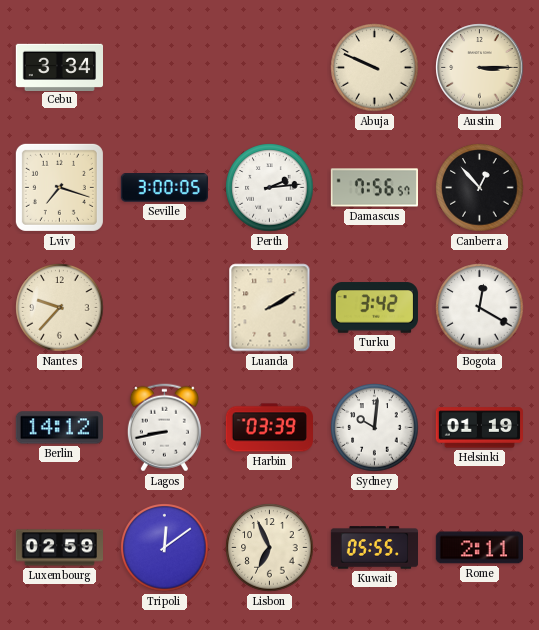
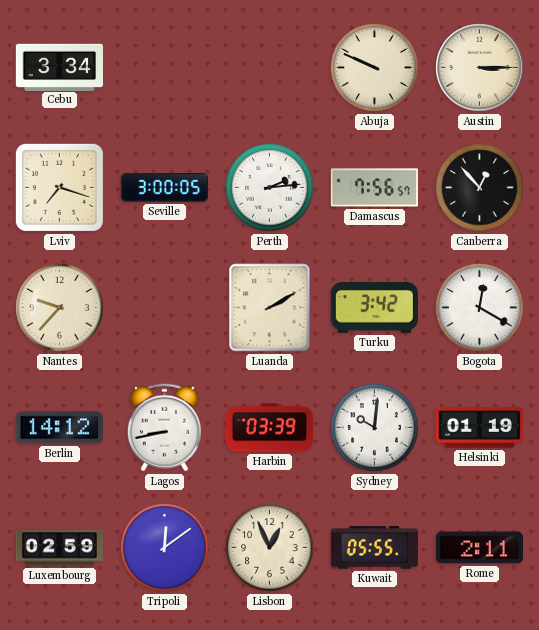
Lisbon: 6:56 -> 12:56 (270, 548)
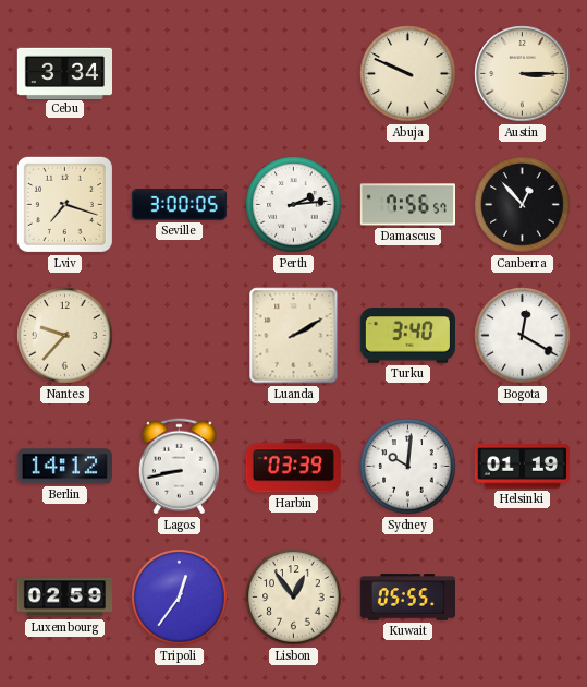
Turku: 3:42 -> 3:40 (407, 336)
Tripoli: 12:09 -> 12:36 (180, 598)
Lisbon: 12:56 -> 12:54 (294, 598)
Rome: 2:11 -> none (479, 548)
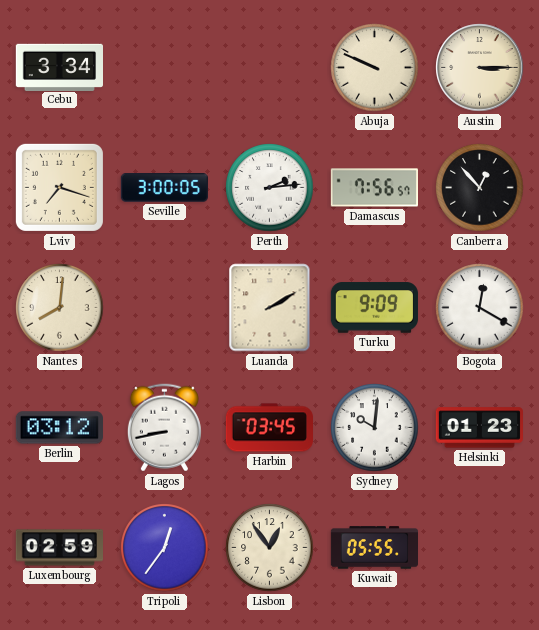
Nantes: 9:37 -> 8:01 (60, 308)
Turku: 3:40 -> 9:09 (374, 308)
Berlin: 14:12 -> 03:12 (59, 428)
Harbin: 03:39 -> 03:45 (269, 428)
Helsinki: 01:19 -> 01:23 (479, 428)
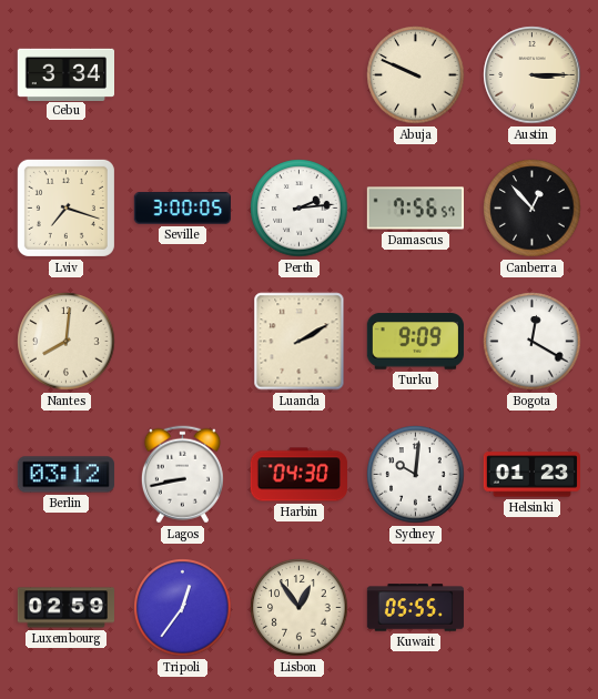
Harbin: 03:45 -> 04:30 (298, 475)
